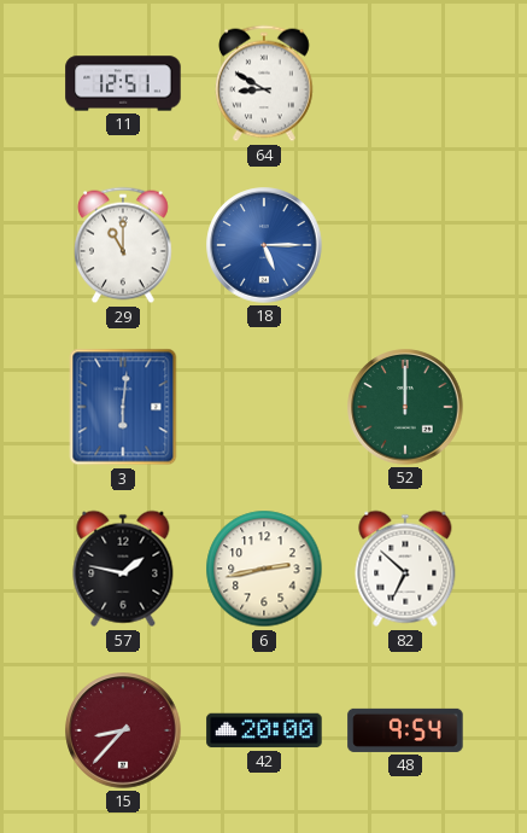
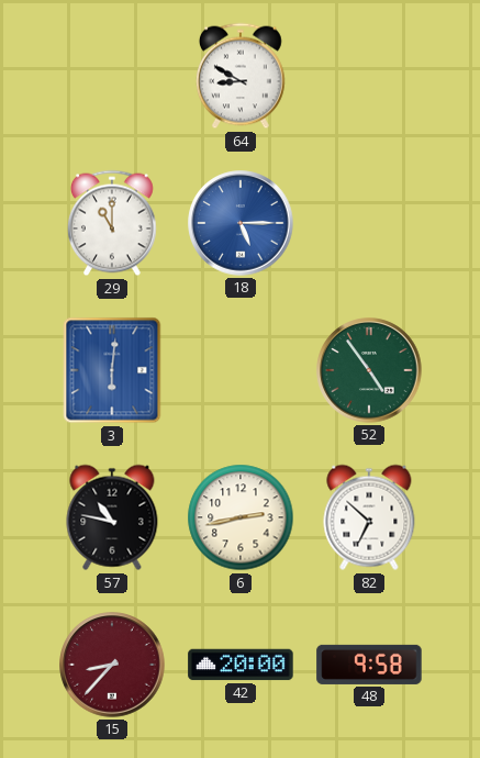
11: 12:51 -> none (123, 83)
52: 12:00 -> 4:54 (369, 370)
57: 1:47 -> 10:47 (112, 517)
48: 9:54 -> 9:58 (369, 665)
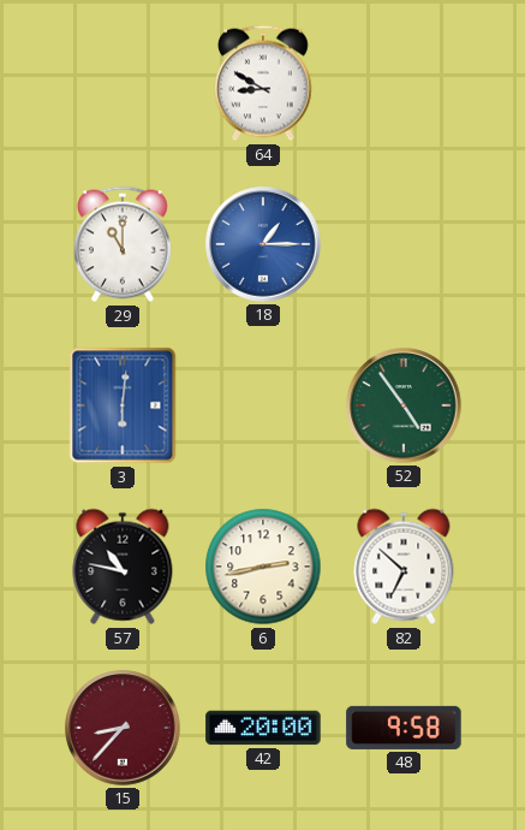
18: 5:15 -> 1:15 (263, 244)
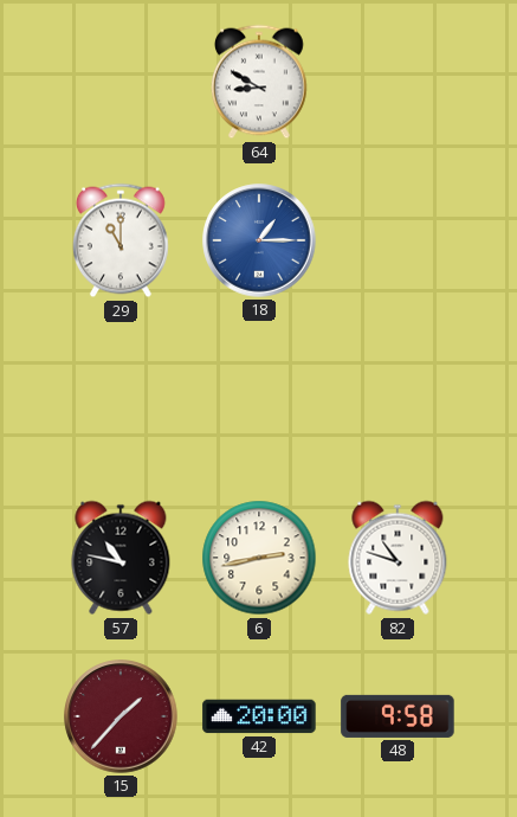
3: 6:01 -> none (123, 405)
52: 4:54 -> none (404, 405)
82: 6:52 -> 10:48 (398, 558)
15: 8:37 -> 1:37 (121, 716)
